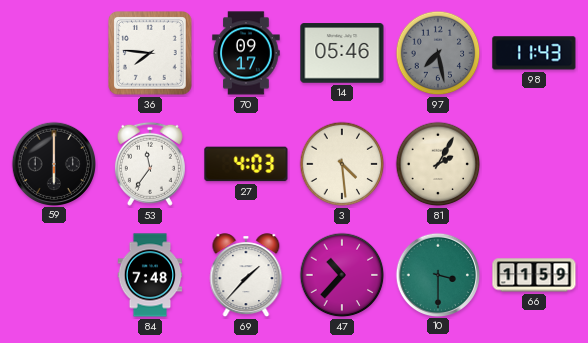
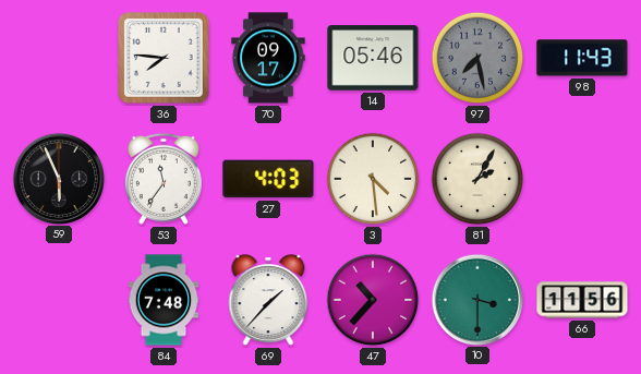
59: 6:00 -> 5:56 (58, 178)
66: 11:59 -> 11:56 (582, 300)
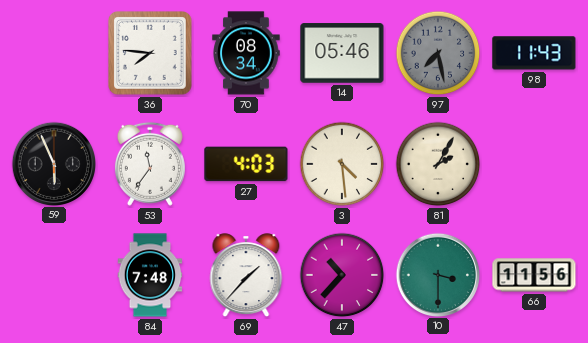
70: 09:17 -> 08:34 (246, 53)
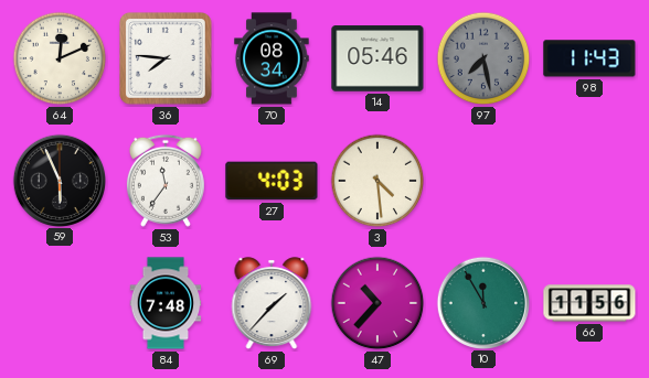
64: none -> 12:11 (60, 58)
81: 2:05 -> none (438, 164)
10: 3:30 -> 11:55 (482, 302)
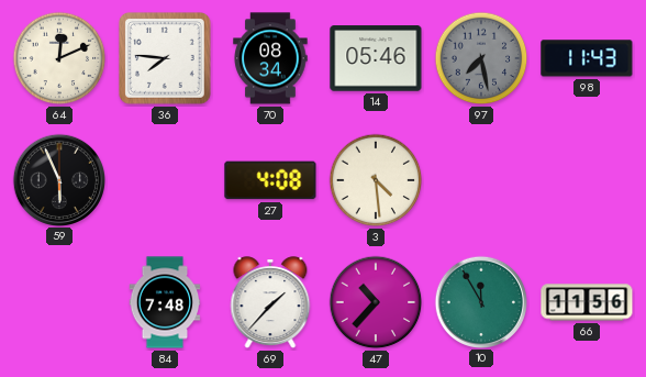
53: 11:36 -> none (166, 181)
27: 4:03 -> 4:08 (270, 180)
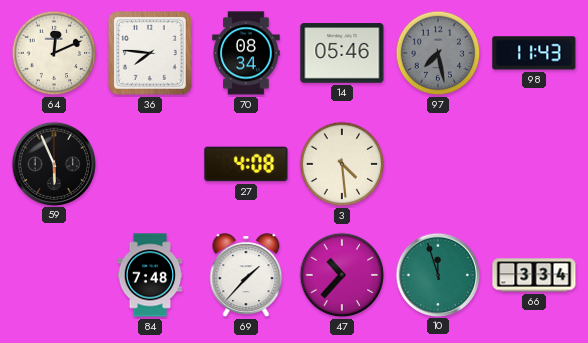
10: 11:55 -> 11:57 (437, 274)
66: 11:56 -> 3:34 (534, 275)
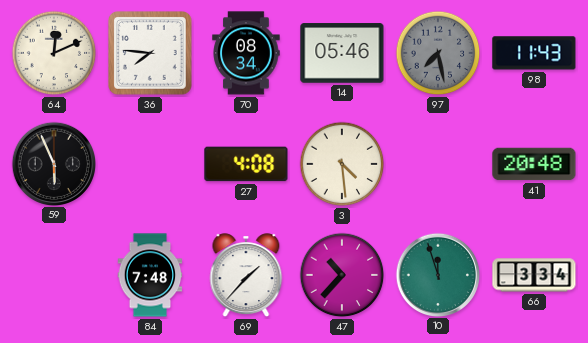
41: none -> 20:48 (534, 164)
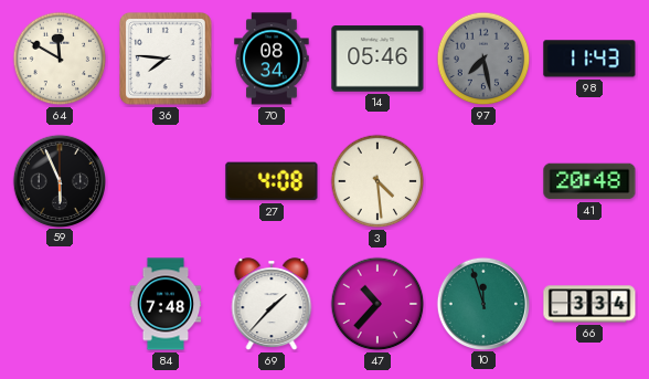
64: 12:11 -> 11:50 (60, 59)
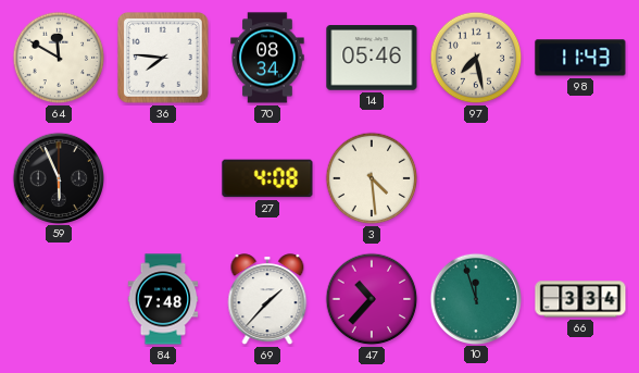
97 dial: grey -> cream (476, 58)
41: 20:48 -> none (589, 181)
